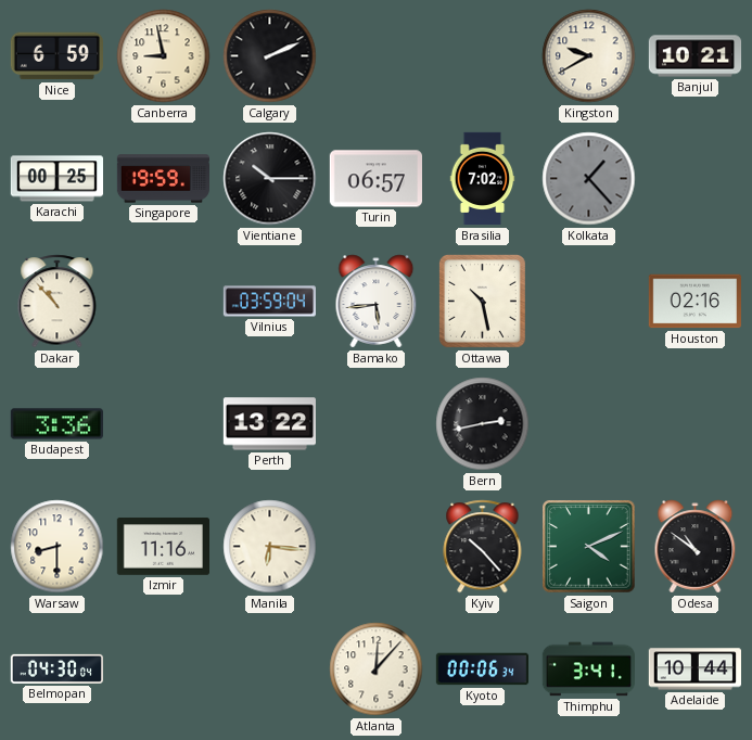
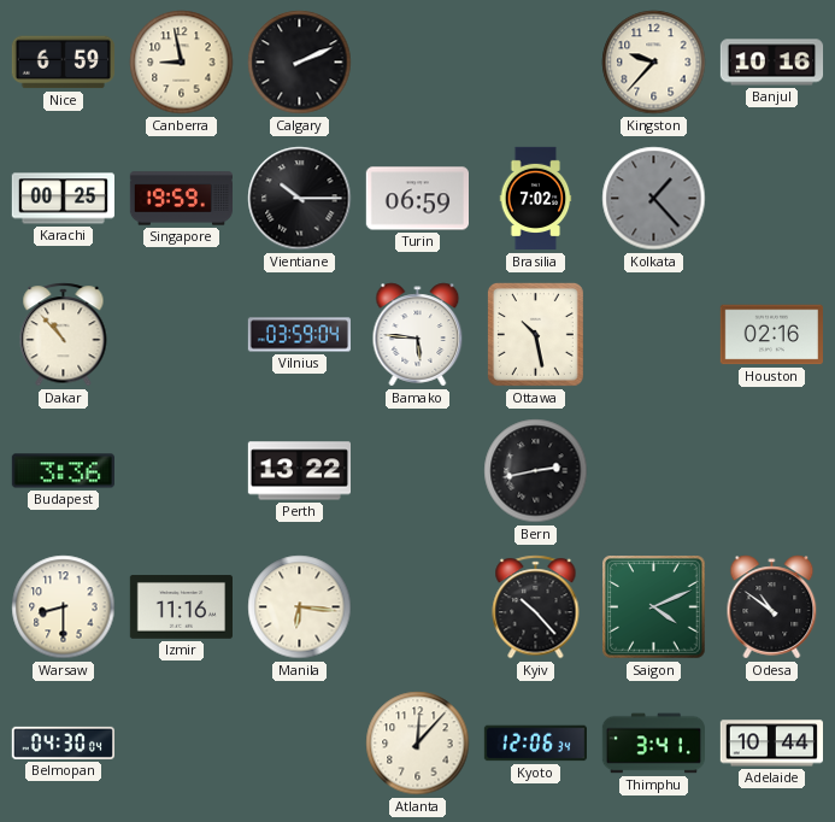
Kingston: 9:40 -> 9:37 (654, 63)
Banjul: 10:21 -> 10:16 (772, 63)
Turin: 06:57 -> 06:59 (417, 199)
Bamako: 5:44 -> 5:46 (418, 335)
Kyoto: 00:06 -> 12:06 (535, 744)
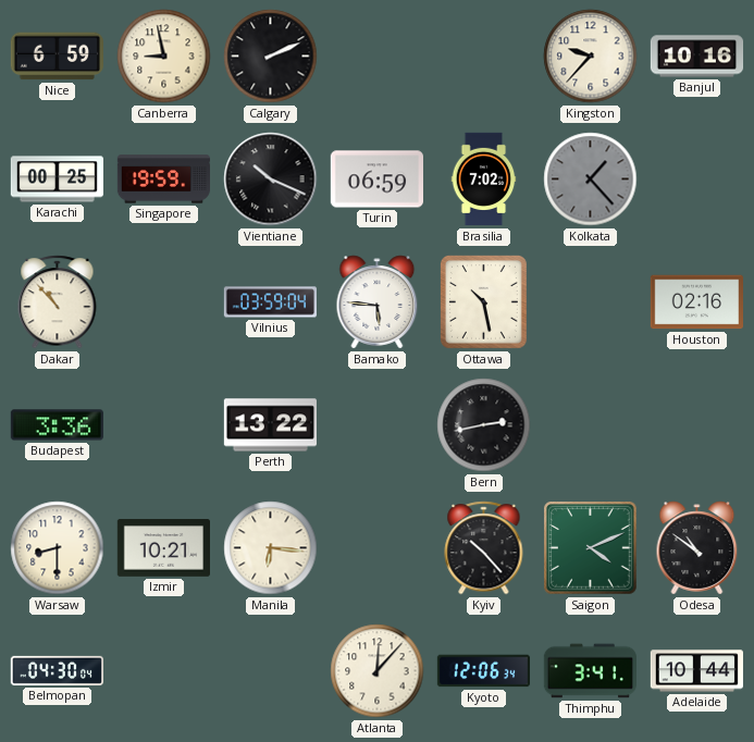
Vientiane: 10:15 -> 10:19 (271, 180)
Izmir: 11:16 -> 10:21 (163, 548)
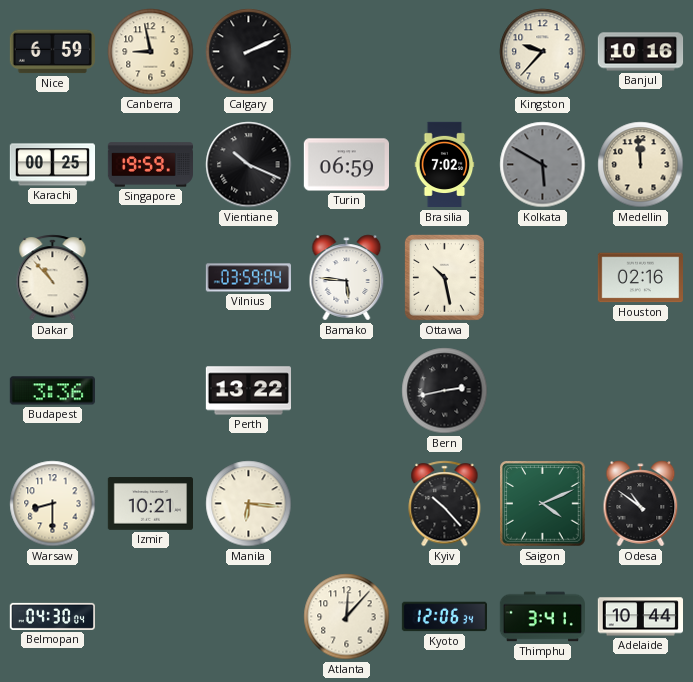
Kolkata: 1:23 -> 5:50 (543, 165)
Medellin: none -> 11:59 (641, 165)
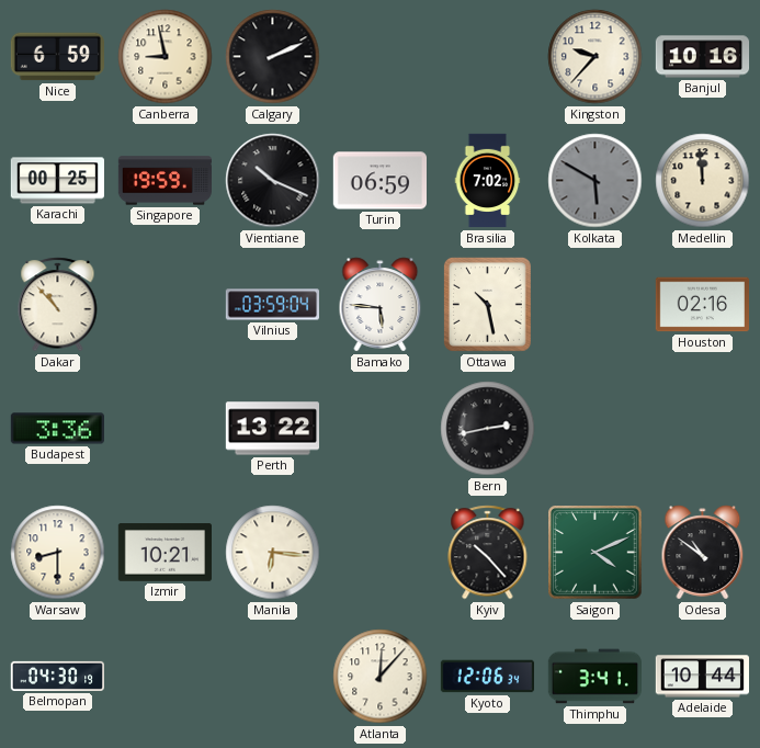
Belmopan: 04:30:04 -> 04:30:19 (57, 676)
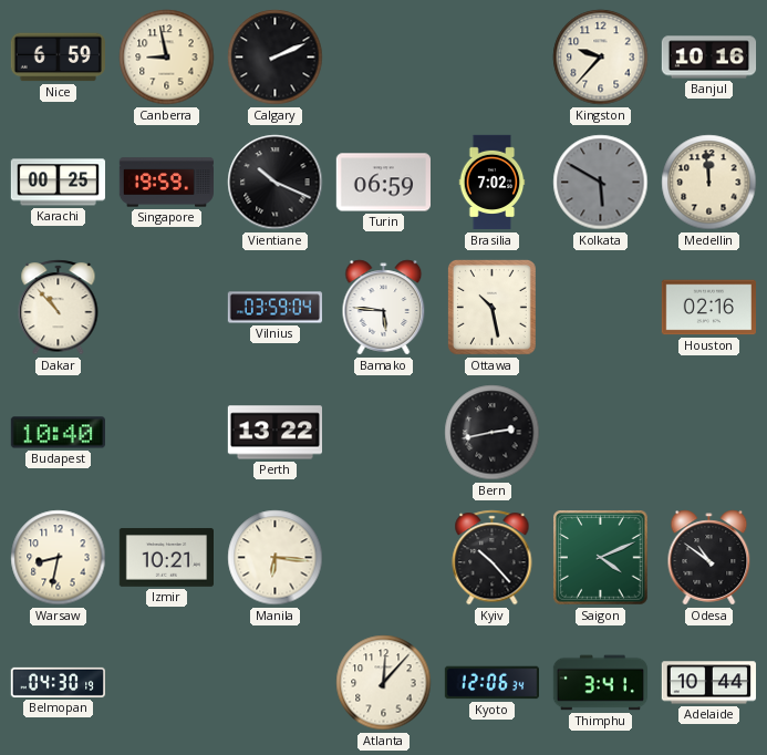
Budapest: 3:36 -> 10:40 (58, 433)
Warsaw: 8:30 -> 8:32 (59, 558)
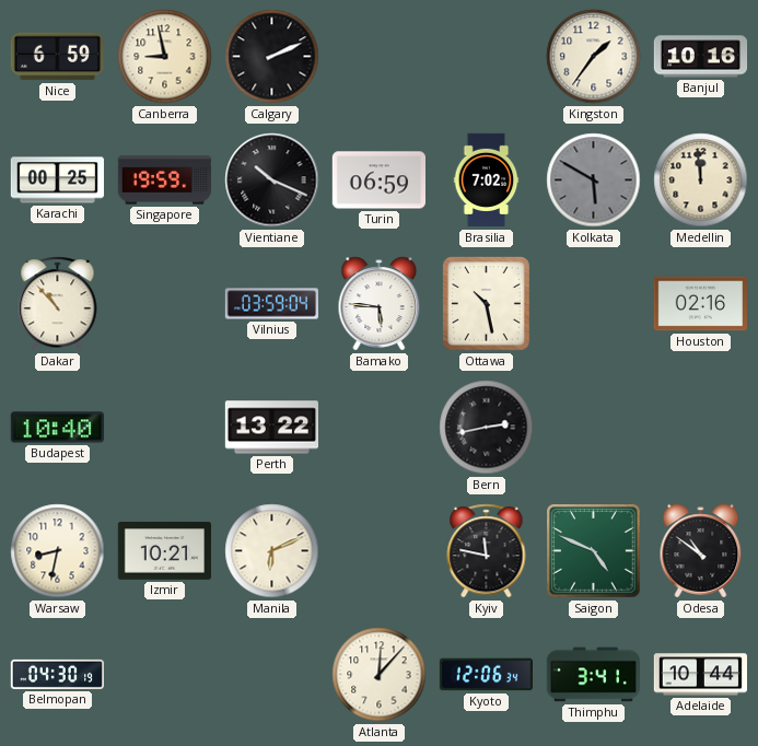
Kingston: 9:37 -> 1:36 (594, 57)
Manila: 6:16 -> 6:11 (272, 551)
Kyiv: 10:23 -> 11:47 (487, 551)
Saigon: 4:11 -> 4:49 (594, 551)
